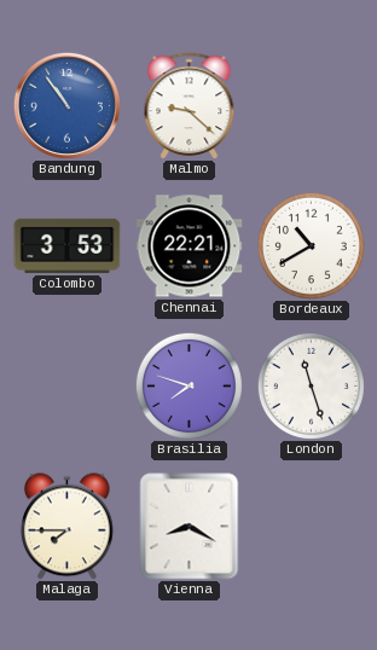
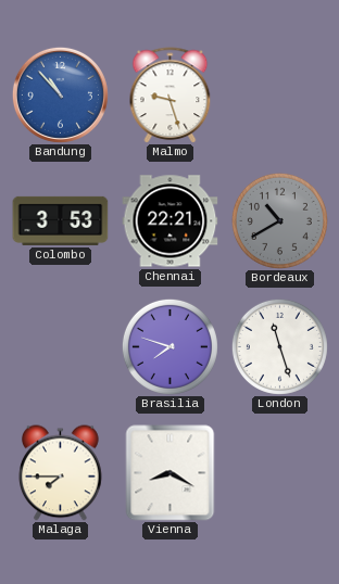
Bandung: 10:54 -> 10:53 (60, 94)
Malmo: 9:22 -> 9:27 (171, 96)
Bordeaux dial: white -> grey (279, 220)
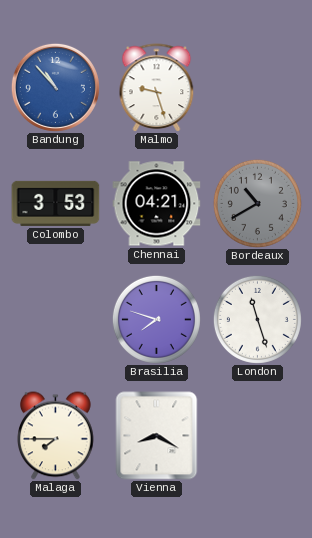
Chennai: 22:21 -> 04:21 (157, 204)
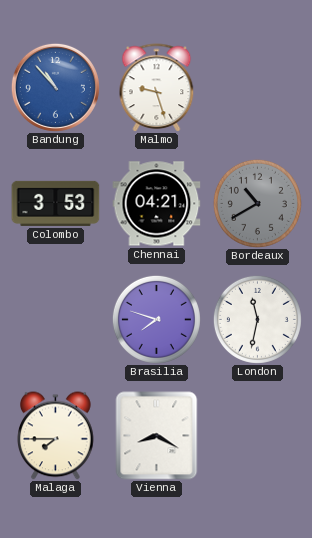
London: 11:27 -> 11:32 (257, 319)
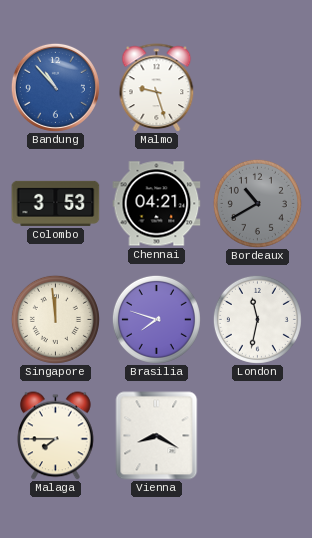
Singapore: none -> 11:59 (55, 319)
